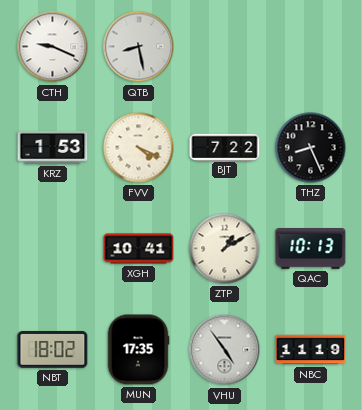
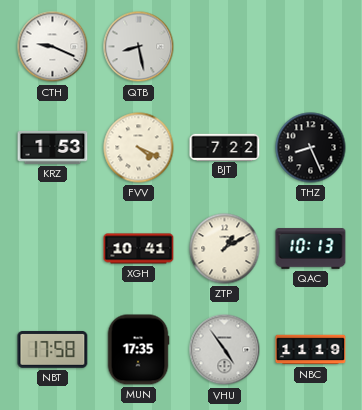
NBT: 18:02 -> 17:58 (53, 349)
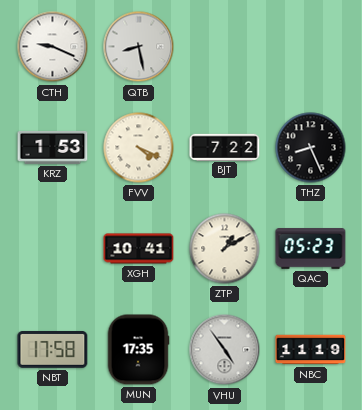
QAC: 10:13 -> 05:23 (311, 249)
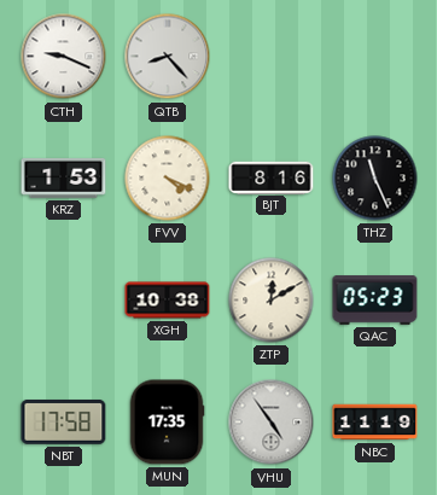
QTB: 8:28 -> 8:23 (168, 57)
BJT: 7:22 -> 8:16 (272, 177)
THZ: 8:26 -> 11:26 (375, 179)
XGH: 10:41 -> 10:38 (168, 301)
ZTP: 1:10 -> 12:10 (272, 301)
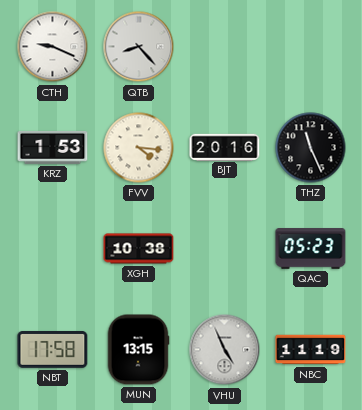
FVV: 4:19 -> 4:16 (139, 148)
BJT: 8:16 -> 20:16 (225, 147)
ZTP: 12:10 -> none (272, 301)
MUN: 17:35 -> 13:15 (138, 350)
VHU: 4:54 -> 4:56 (225, 350)
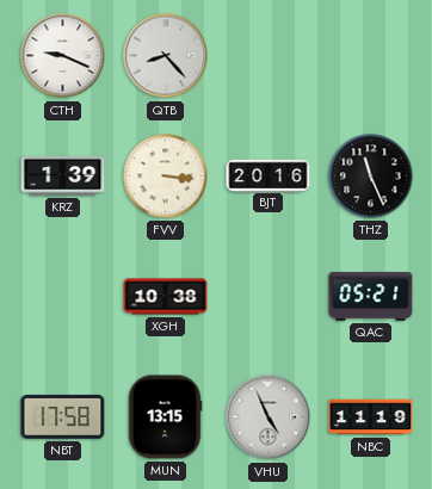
KRZ: 1:53 -> 1:39 (63, 175)
FVV: 4:16 -> 3:16 (166, 177)
QAC: 05:23 -> 05:21 (371, 297)
